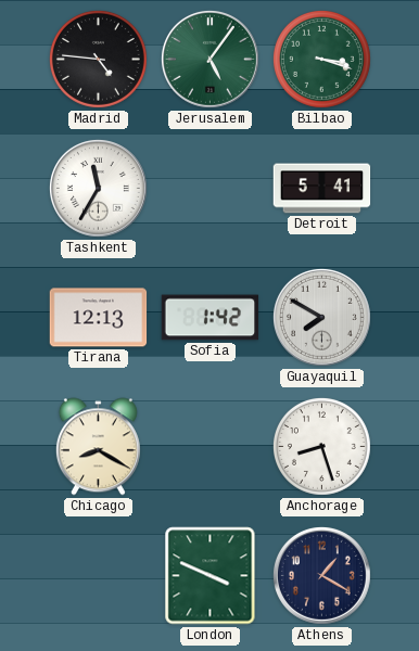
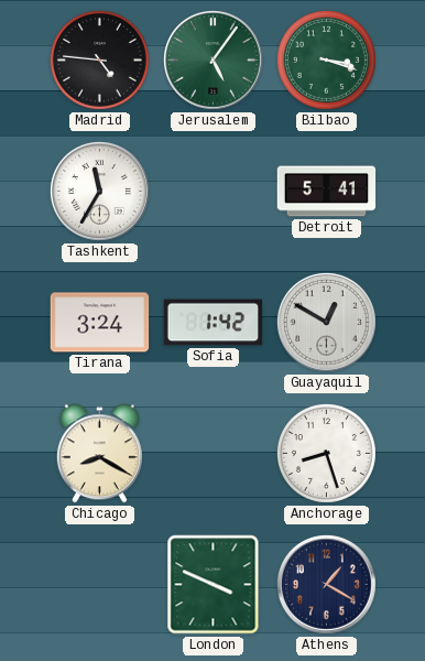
Tirana: 12:13 -> 3:24 (100, 323)
Guayaquil: 7:50 -> 12:50 (326, 322)
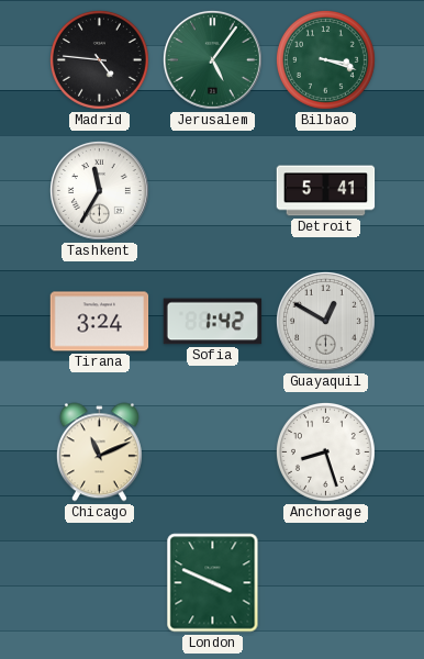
Chicago: 8:20 -> 11:11 (99, 453)
Athens: 1:20 -> none (326, 584)
